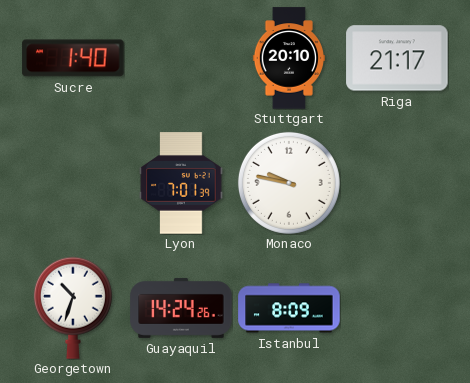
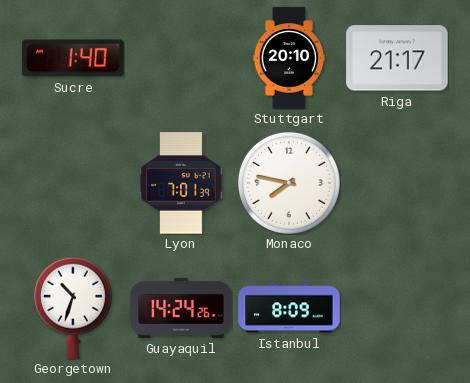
Monaco: 9:47 -> 7:47 (289, 183)
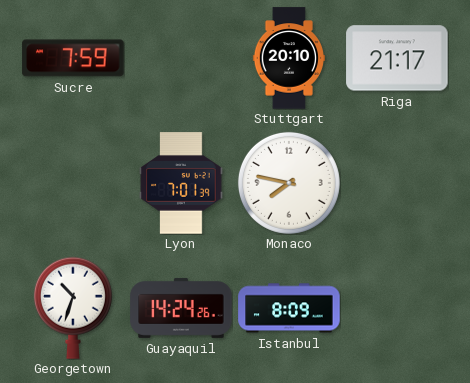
Sucre: 1:40 -> 7:59 (73, 58)
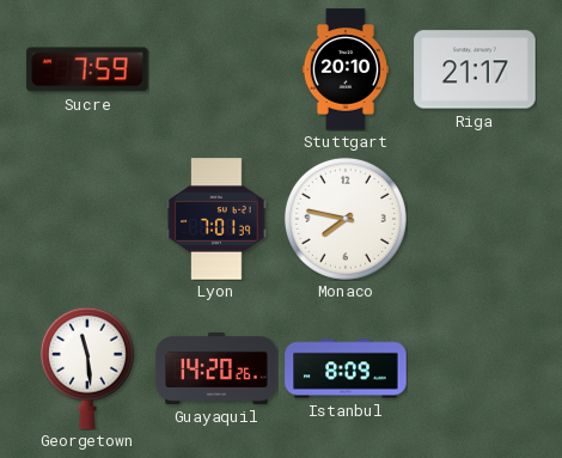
Georgetown: 10:33 -> 11:29 (87, 368)
Guayaquil: 14:24 -> 14:20 (216, 368)
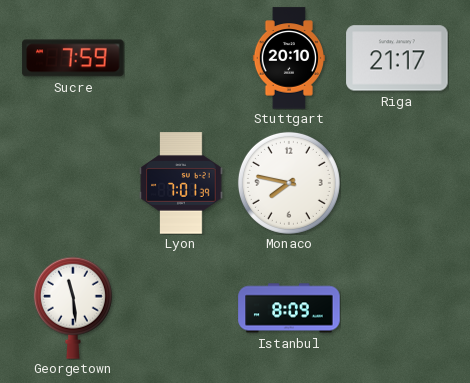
Guayaquil: 14:20 -> none (216, 368)
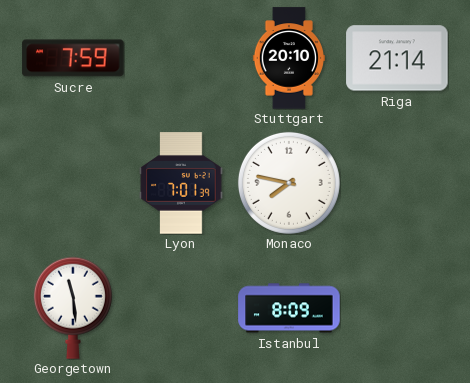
Riga: 21:17 -> 21:14 (397, 58)
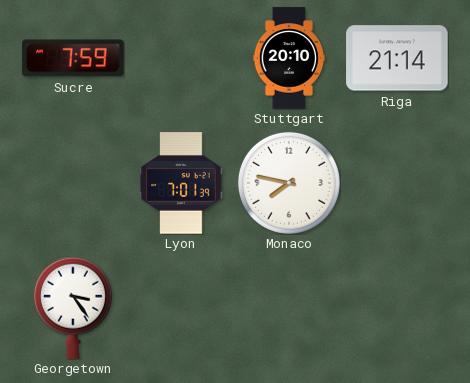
Georgetown: 11:29 -> 3:24 (73, 308)
Istanbul: 8:09 -> none (289, 308)
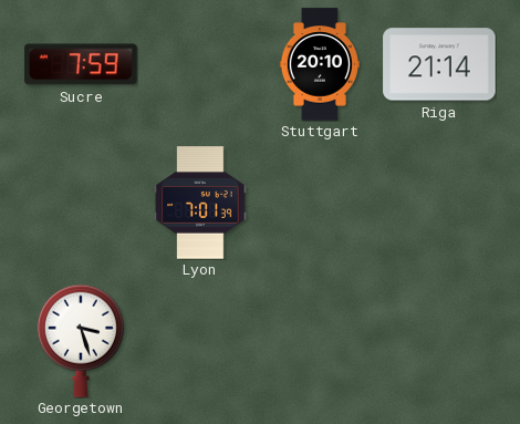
Monaco: 7:47 -> none (289, 183)
Georgetown: 3:24 -> 3:27 (81, 341)
